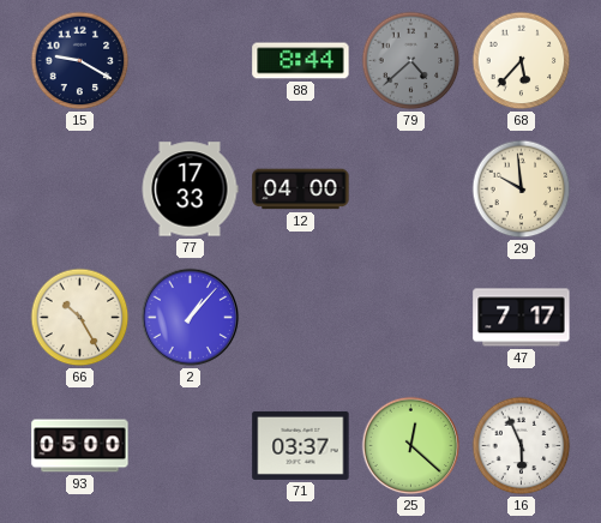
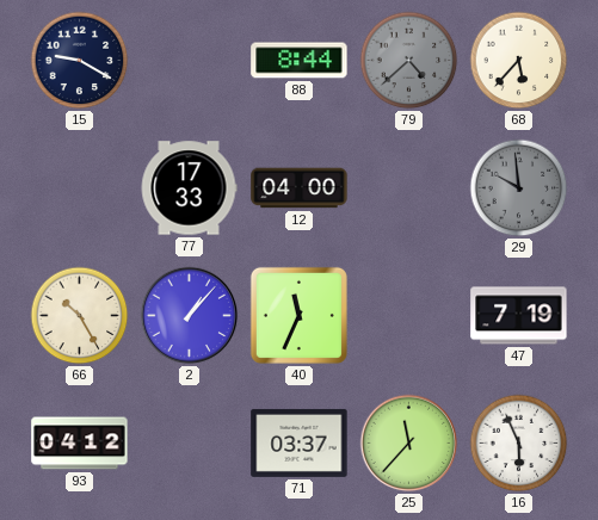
29 dial: cream -> grey (519, 188)
40: none -> 11:34 (298, 315)
47: 7:17 -> 7:19 (519, 316)
93: 05:00 -> 04:12 (80, 444)
25: 12:22 -> 11:37 (409, 444)
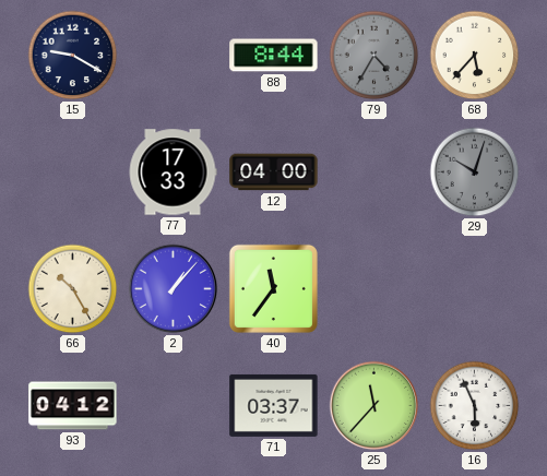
79: 4:38 -> 4:35 (374, 56)
29: 9:59 -> 10:03 (475, 172)
40: 11:34 -> 11:36 (273, 288)
47: 7:19 -> none (519, 316)
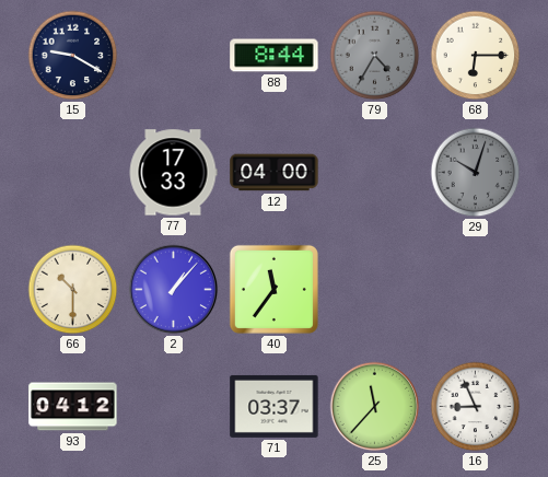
68: 5:37 -> 6:15 (476, 56)
66: 10:25 -> 10:30 (73, 290)
16: 5:56 -> 8:56 (476, 407)
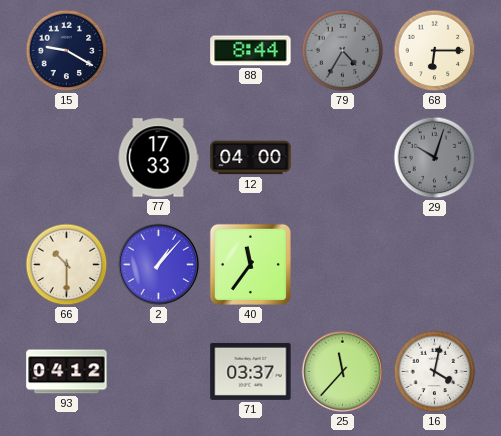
16: 8:56 -> 4:02 (435, 372)
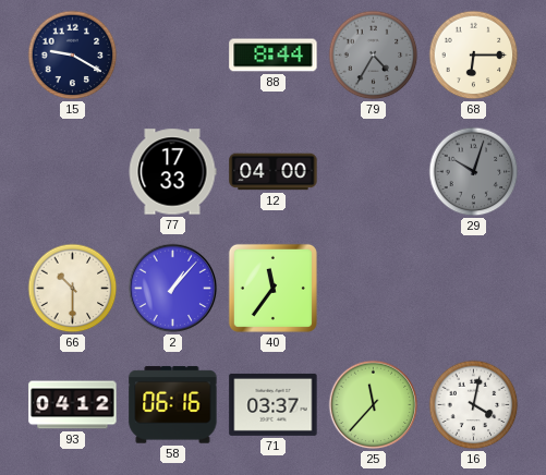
58: none -> 06:16 (173, 405)
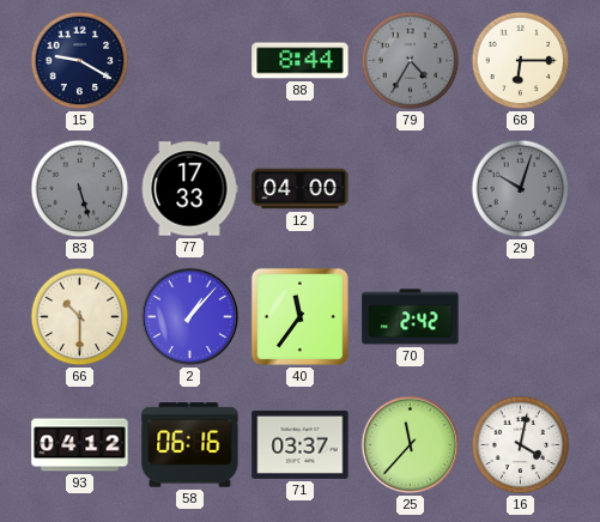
83: none -> 5:27 (80, 189)
70: none -> 2:42 (411, 317)
